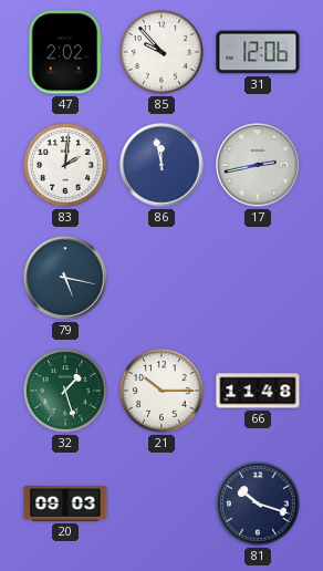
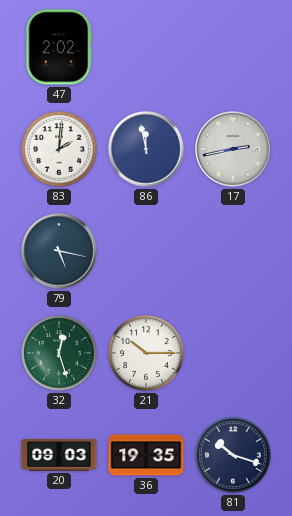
85: 9:53 -> none (163, 53)
31: 12:06 -> none (258, 52)
32: 1:27 -> 12:27 (60, 354)
66: 11:48 -> none (258, 391)
36: none -> 19:35 (146, 455)
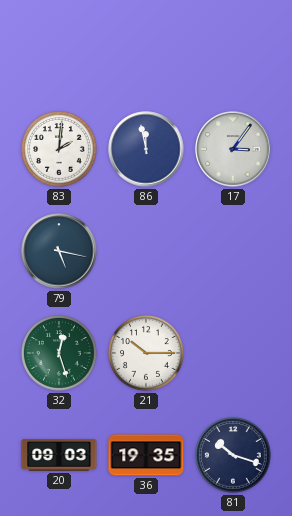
47: 2:02 -> none (59, 47)
17: 2:43 -> 3:06 (233, 149)
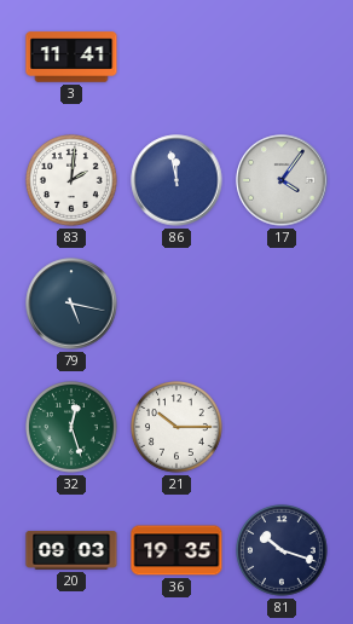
3: none -> 11:41 (71, 57)
17: 3:06 -> 4:06 (282, 180)
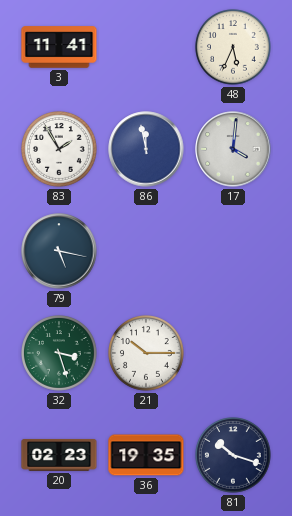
48: none -> 5:34 (234, 48)
83: 2:01 -> 1:55 (60, 150)
17: 4:06 -> 4:01 (233, 149)
32: 12:27 -> 3:27 (60, 354)
20: 09:03 -> 02:23 (59, 455)
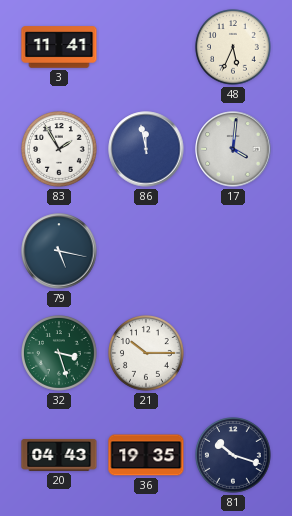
20: 02:23 -> 04:43 (59, 455)
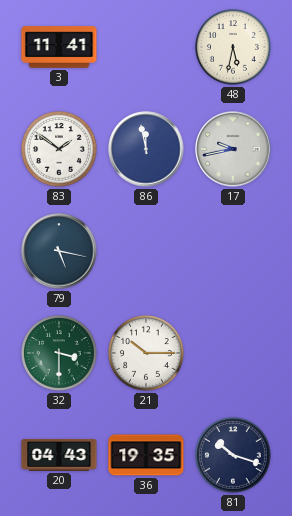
48: 5:34 -> 5:32 (234, 48)
83: 1:55 -> 1:51 (60, 150)
17: 4:01 -> 9:43 (233, 149)
32: 3:27 -> 3:30 (60, 354)
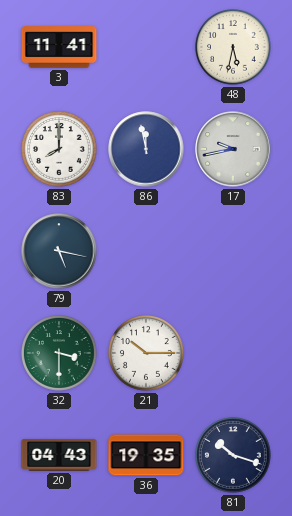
83: 1:51 -> 8:00 (60, 150)
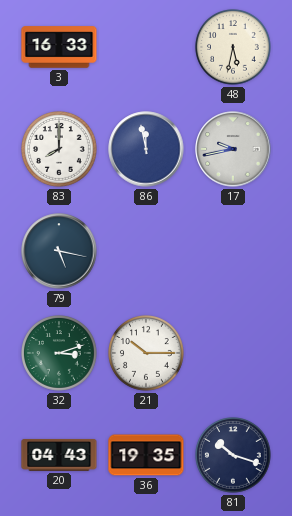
3: 11:41 -> 16:33 (59, 47)
32: 3:30 -> 3:12 (60, 354)
